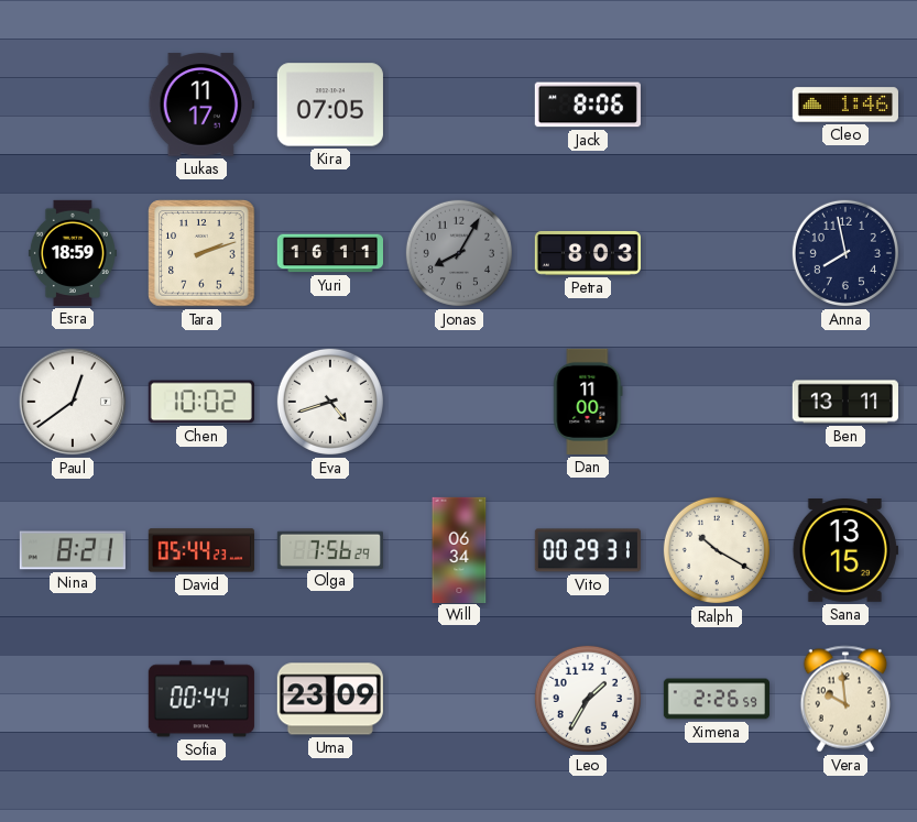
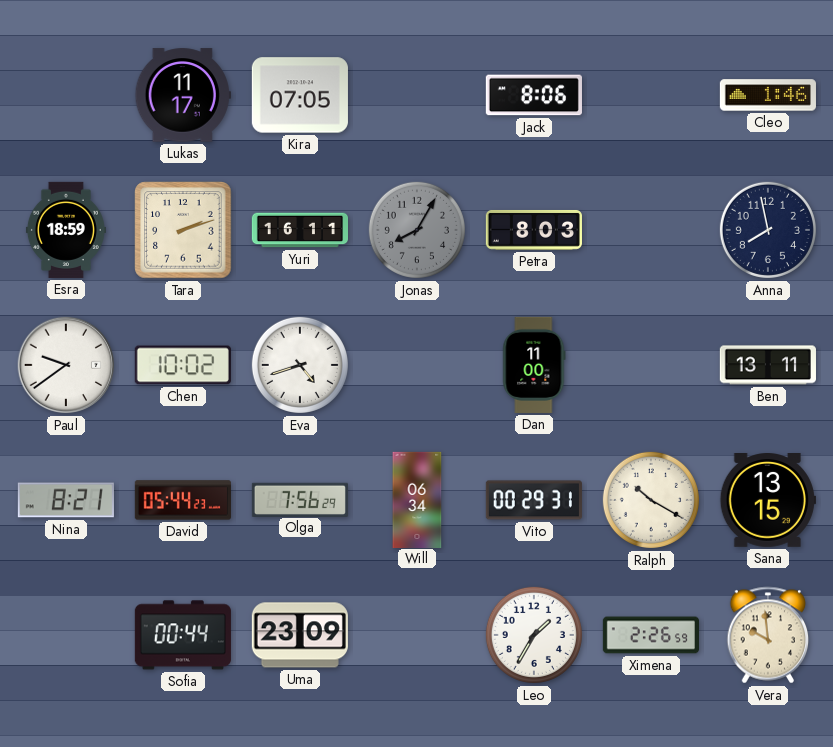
Paul: 12:39 -> 9:39 (66, 365)
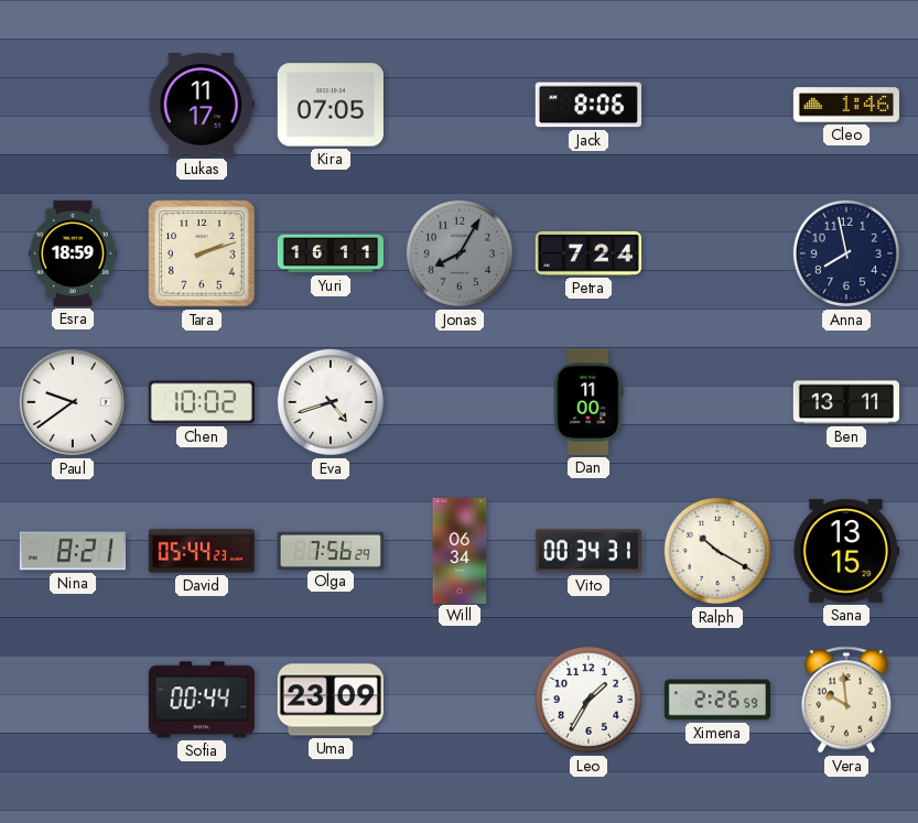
Petra: 8:03 -> 7:24 (588, 253)
Vito: 00:29 -> 00:34 (588, 551)
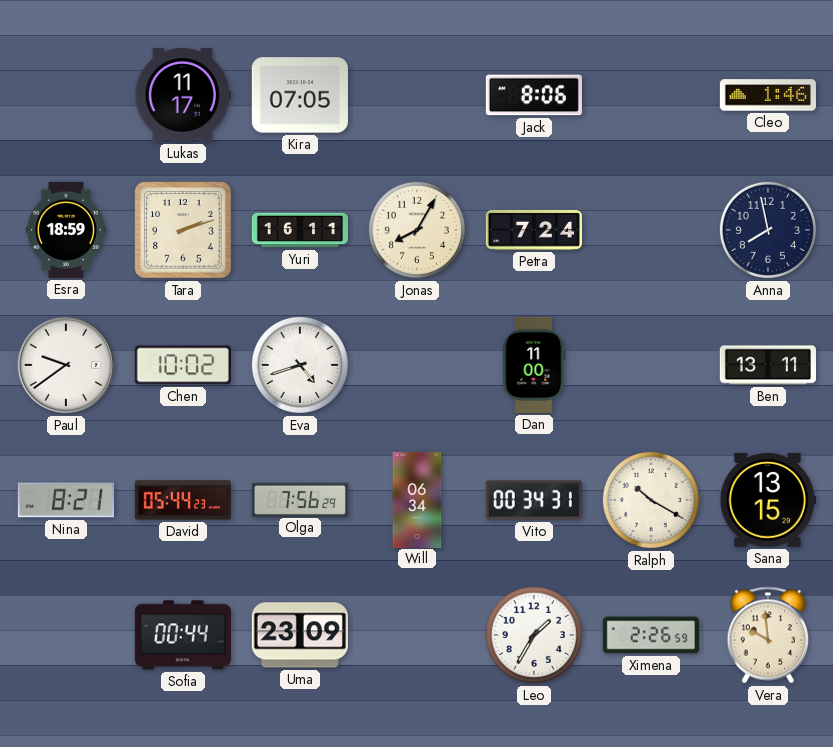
Jonas dial: grey -> cream (417, 230)
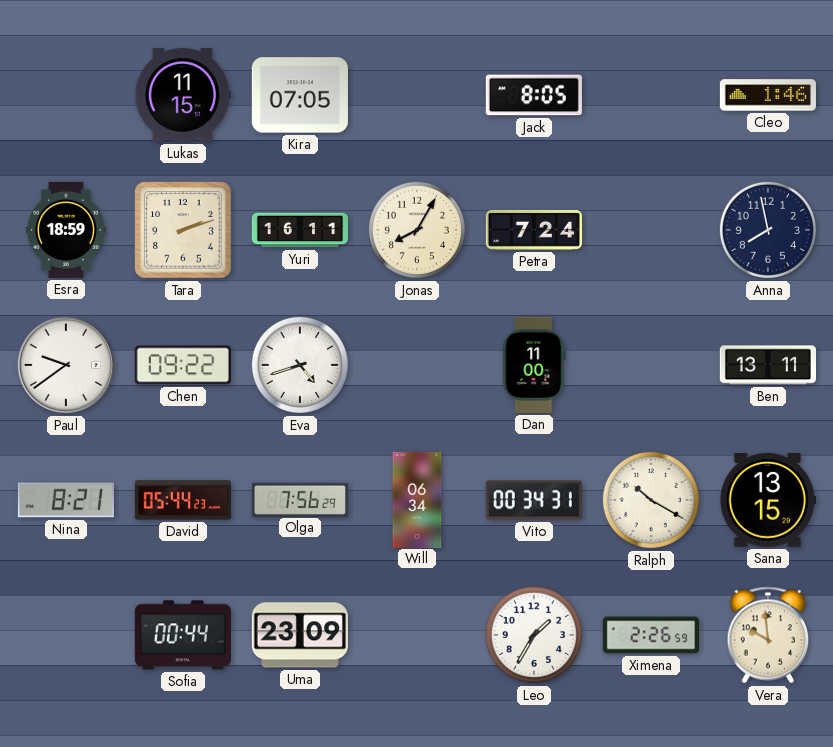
Lukas: 11:17 -> 11:15 (183, 95)
Jack: 8:06 -> 8:05 (534, 95)
Chen: 10:02 -> 09:22 (183, 365)
